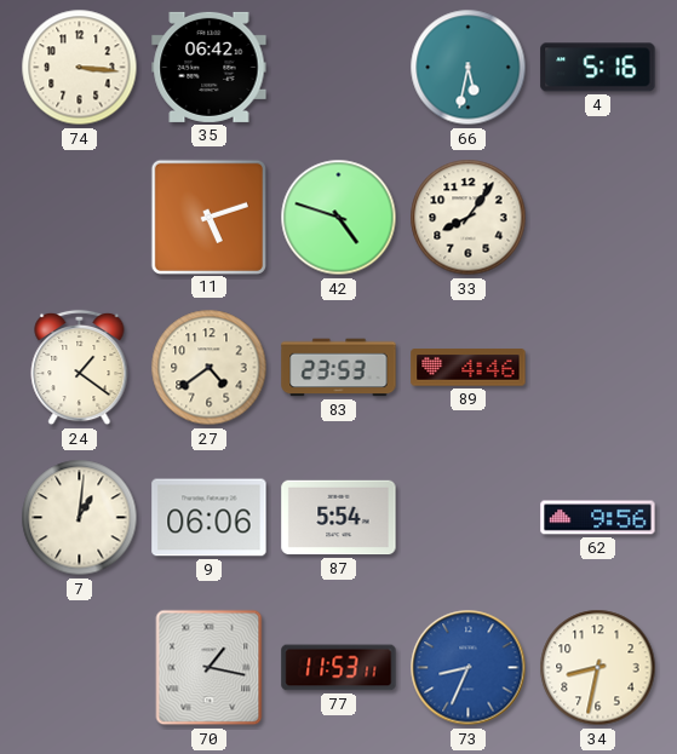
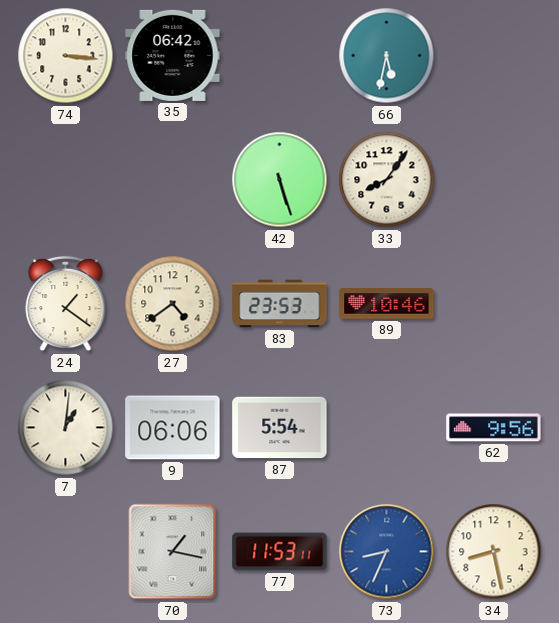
4: 5:16 -> none (598, 68)
11: 5:12 -> none (208, 217)
42: 4:48 -> 5:27 (280, 180)
89: 4:46 -> 10:46 (387, 304)
34: 8:32 -> 8:28 (494, 552)
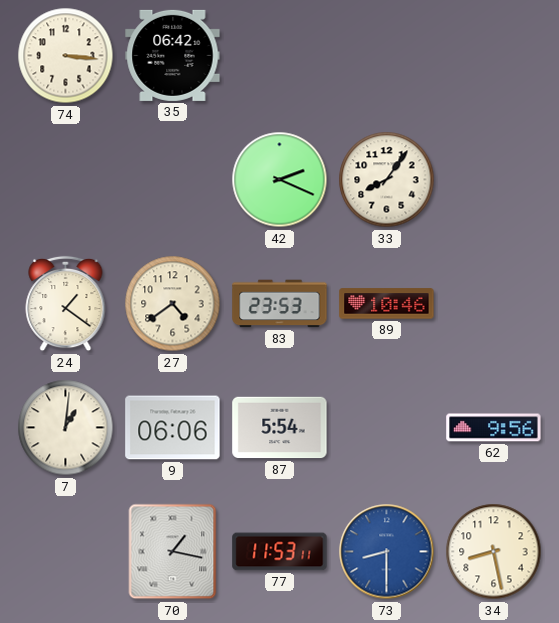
66: 5:32 -> none (387, 56)
42: 5:27 -> 2:19 (280, 180)
73: 8:34 -> 8:30 (387, 552)
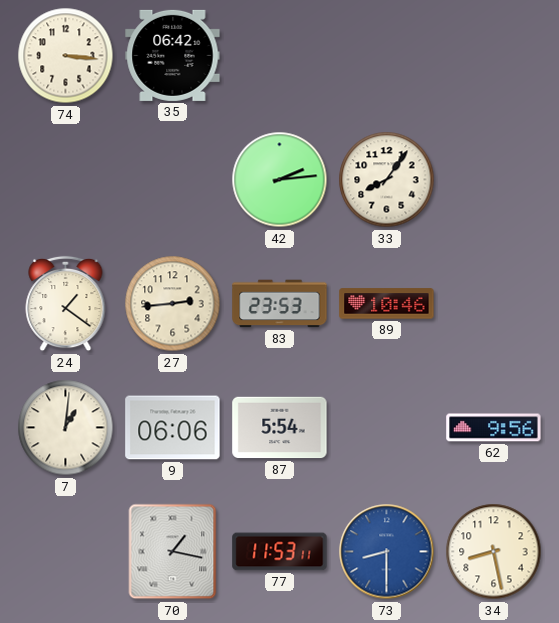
42: 2:19 -> 2:14 (280, 180)
27: 4:39 -> 2:44 (173, 304)
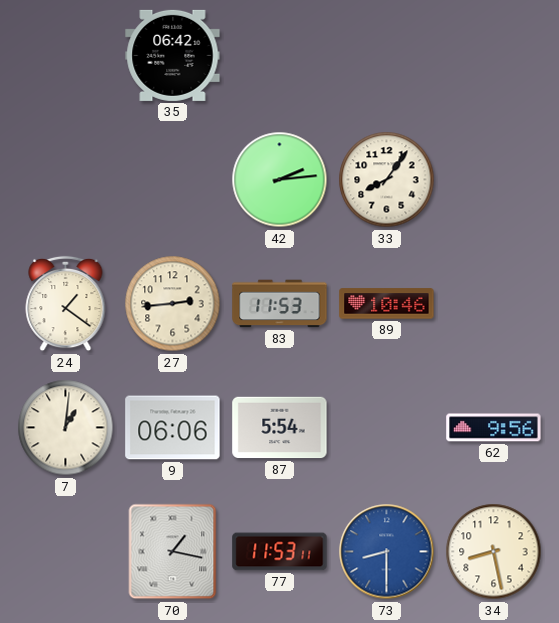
74: 3:16 -> none (66, 56)
83: 23:53 -> 11:53 (280, 304)
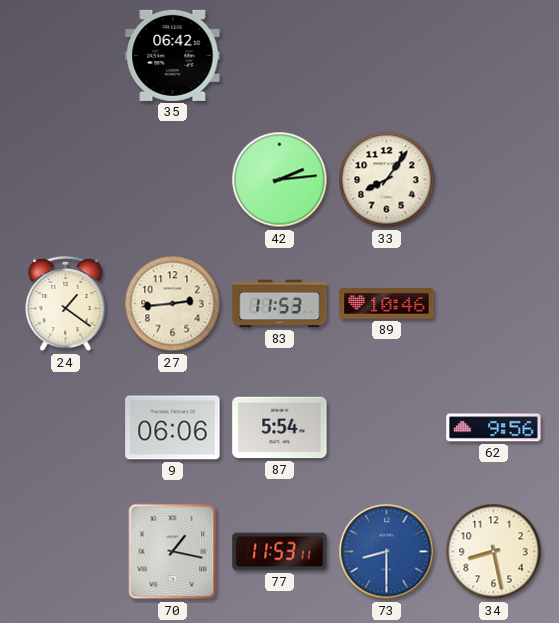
7: 1:01 -> none (66, 428)
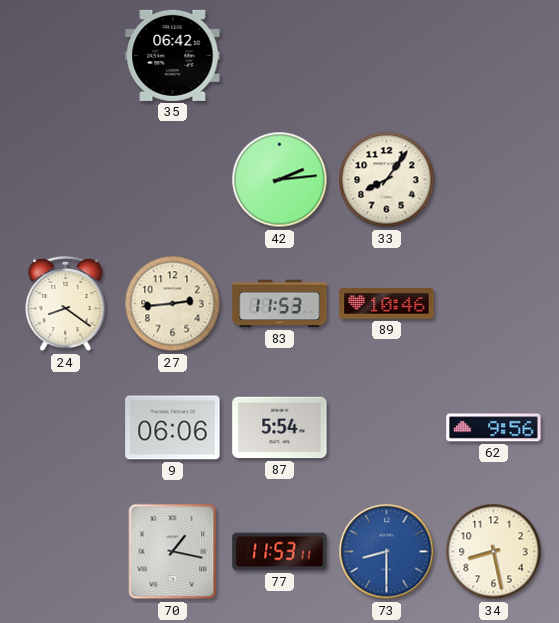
24: 1:21 -> 8:21 (66, 304)
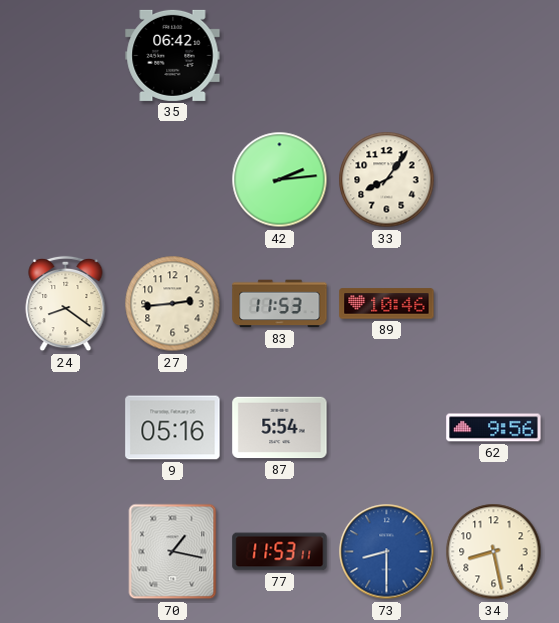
9: 06:06 -> 05:16 (173, 428)
